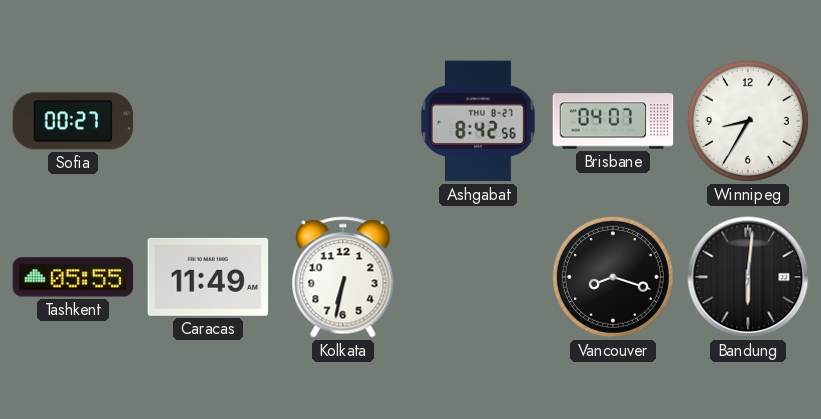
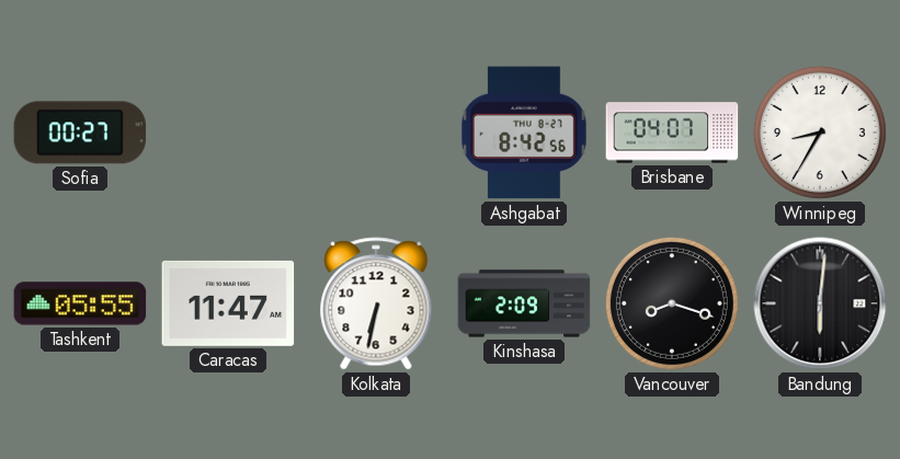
Caracas: 11:49 -> 11:47 (228, 303)
Kinshasa: none -> 2:09 (524, 303)
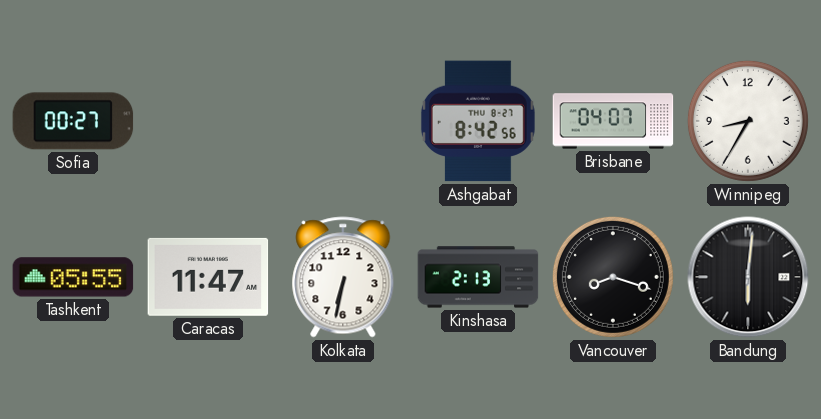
Kinshasa: 2:09 -> 2:13 (478, 277)
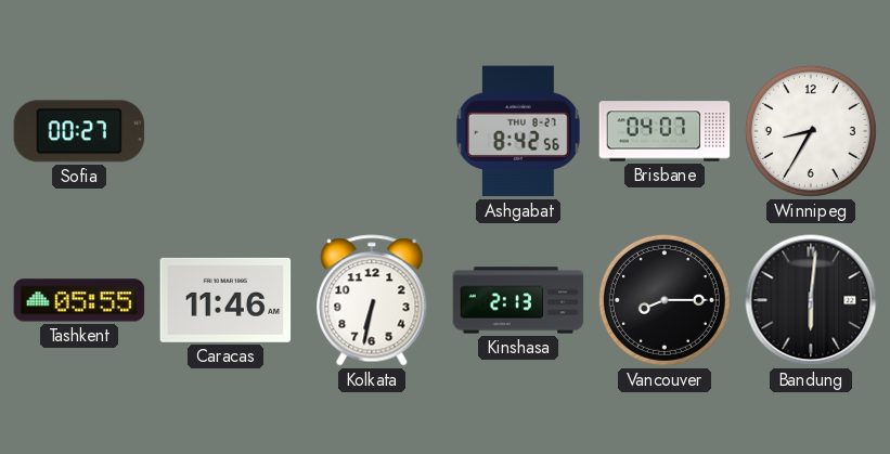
Caracas: 11:47 -> 11:46 (225, 300)
Vancouver: 8:18 -> 8:15 (665, 300)
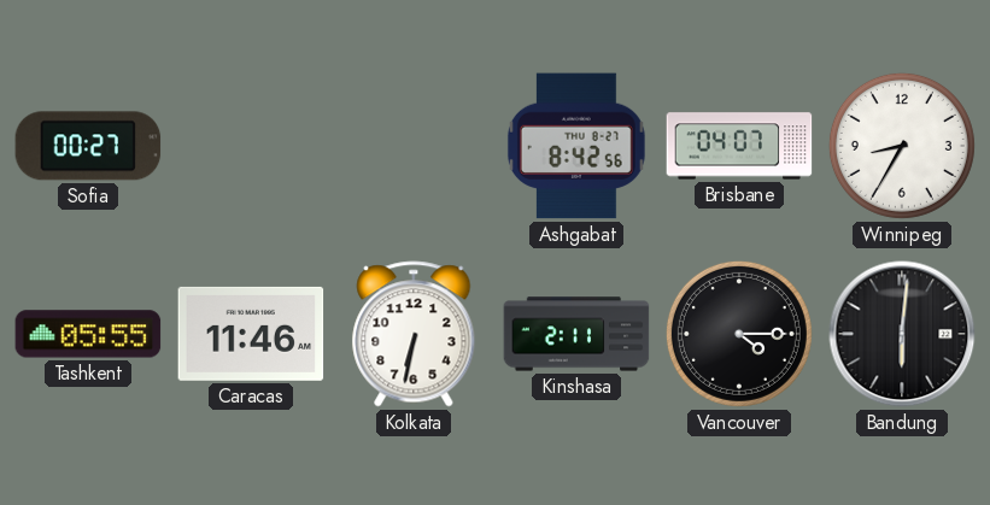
Kinshasa: 2:13 -> 2:11 (576, 334)
Vancouver: 8:15 -> 4:15 (739, 334)
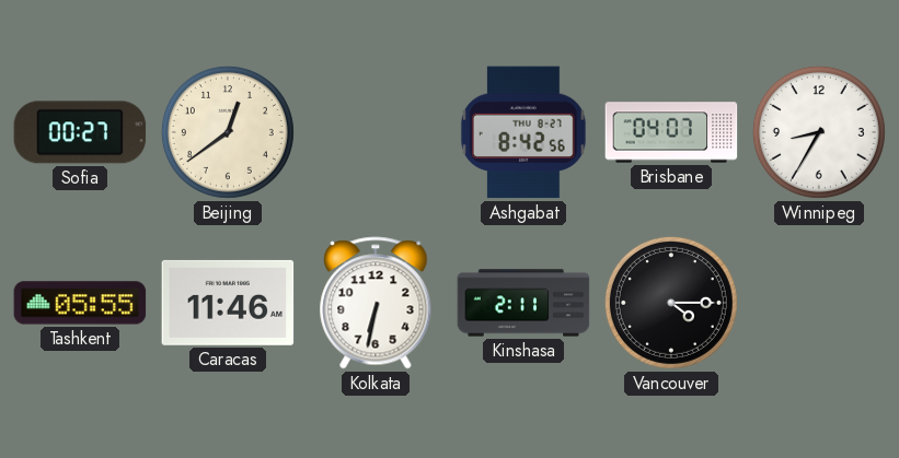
Beijing: none -> 12:39 (228, 132)
Bandung: 6:01 -> none (902, 334)
